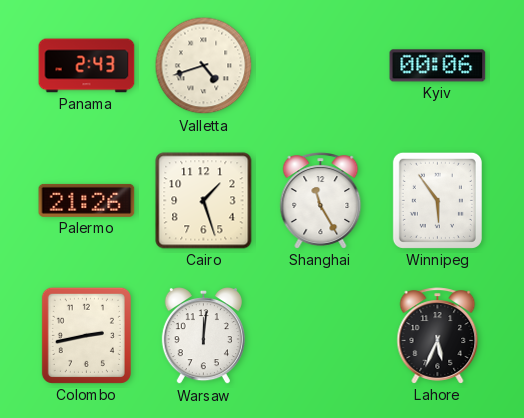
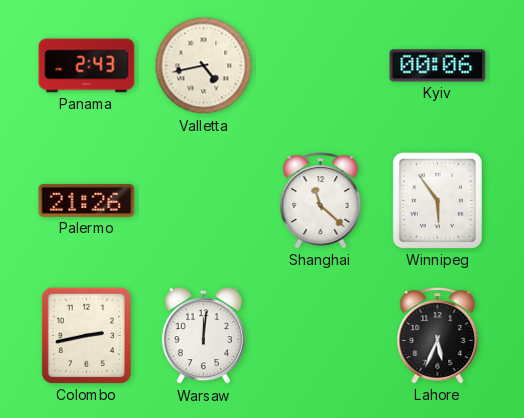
Valletta: 4:42 -> 4:43 (204, 66)
Cairo: 1:27 -> none (204, 201)
Shanghai: 11:25 -> 11:22 (321, 201)
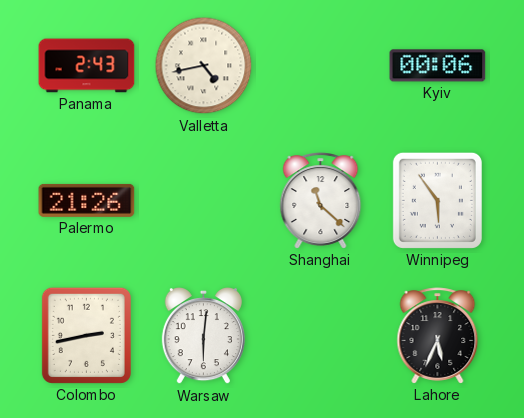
Warsaw: 12:01 -> 6:01 (203, 337)
